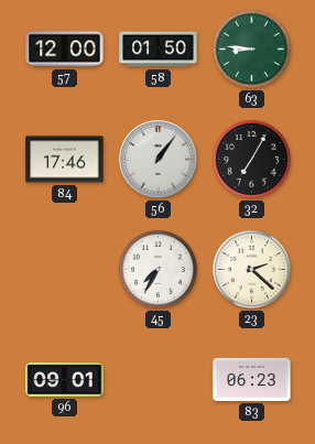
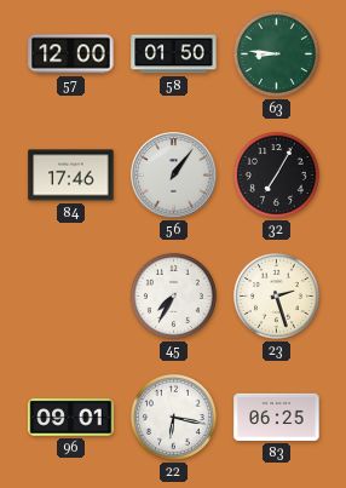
23: 2:22 -> 2:27 (276, 295)
22: none -> 6:17 (173, 417)
83: 06:23 -> 06:25 (277, 417)
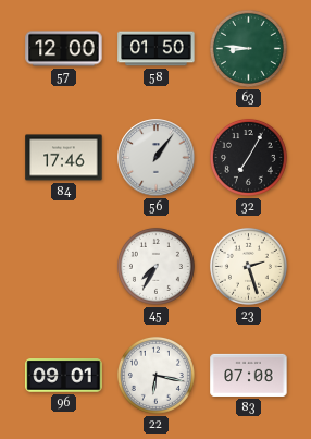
83: 06:25 -> 07:08 (249, 375)
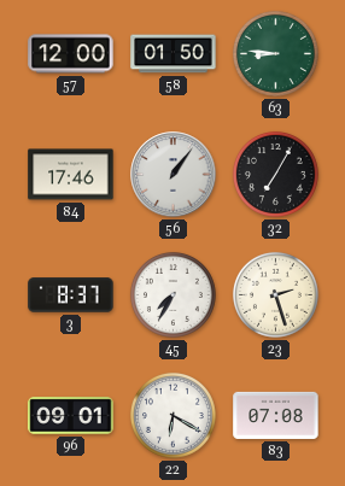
3: none -> 8:37 (71, 295)
22: 6:17 -> 6:20 (172, 415)
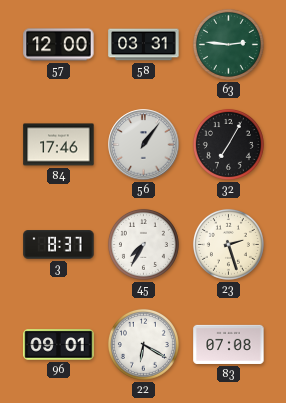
58: 01:50 -> 03:31 (144, 45)
63: 8:46 -> 2:46 (228, 44)
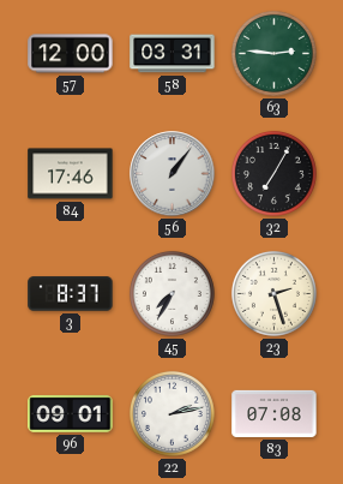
22: 6:20 -> 2:13 (171, 413)
